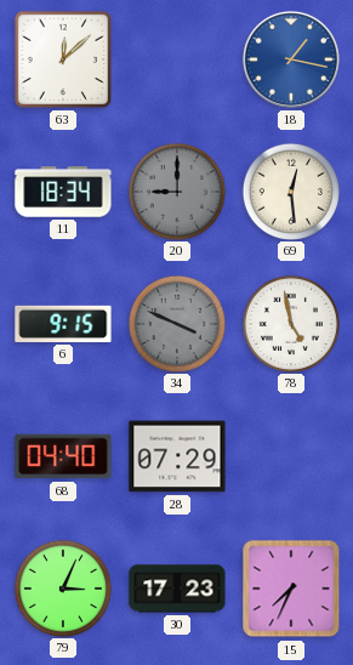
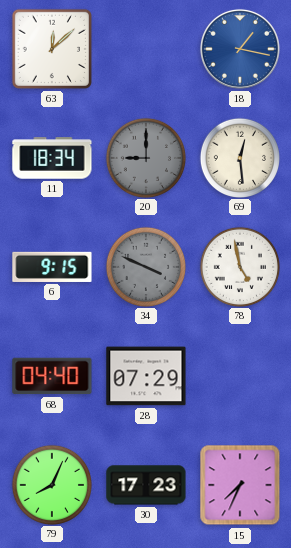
79: 3:04 -> 8:04 (51, 484)
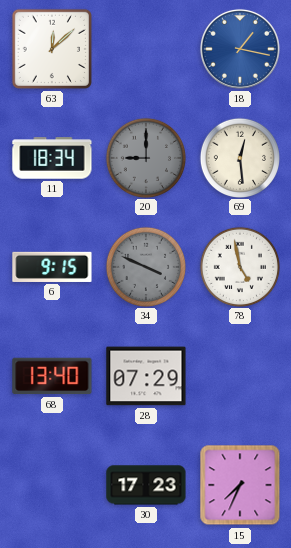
68: 04:40 -> 13:40 (52, 376)
79: 8:04 -> none (51, 484)
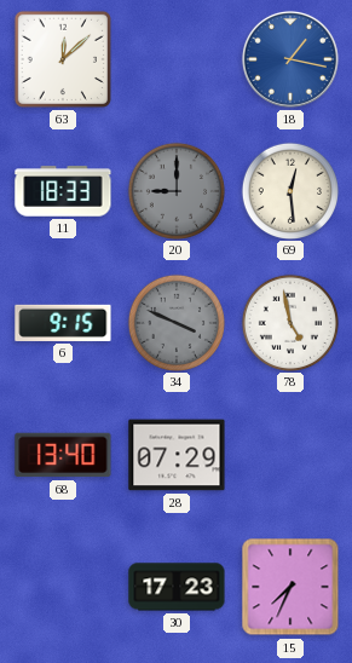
11: 18:34 -> 18:33 (63, 191)
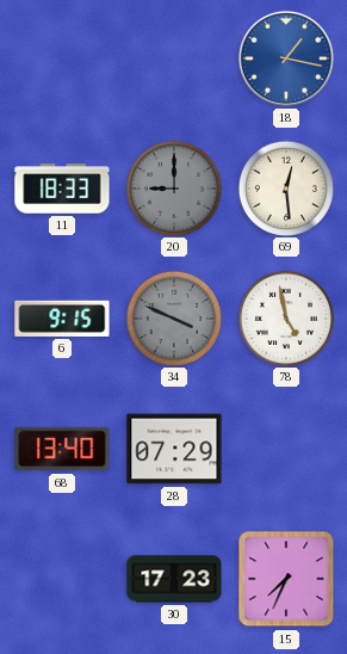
63: 12:08 -> none (63, 59)
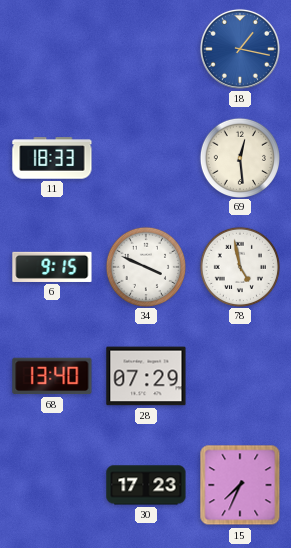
20: 9:00 -> none (173, 187)
34 dial: grey -> white (145, 266)
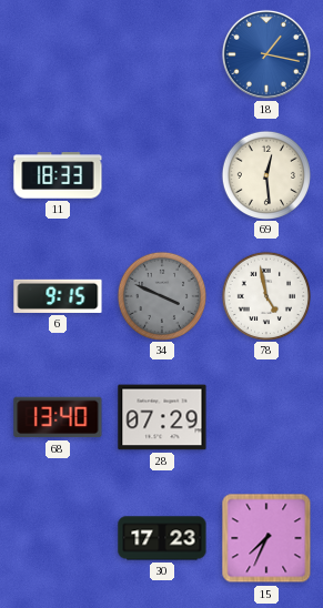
34 dial: white -> grey (161, 295)
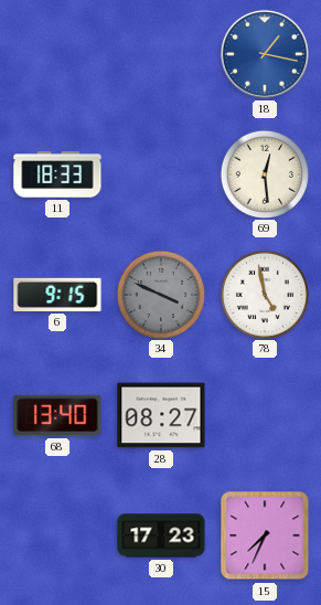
28: 07:29 -> 08:27 (161, 415)
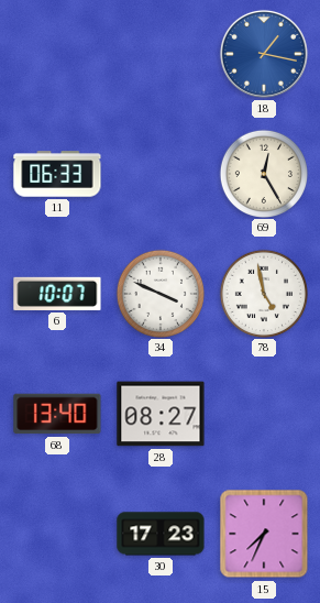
11: 18:33 -> 06:33 (57, 174)
69: 12:29 -> 12:25 (263, 173)
6: 9:15 -> 10:07 (57, 294)
34 dial: grey -> white (159, 293)
